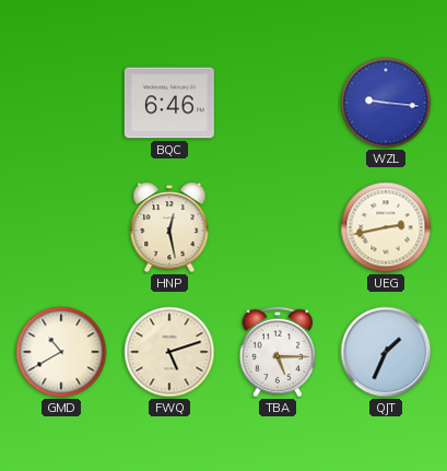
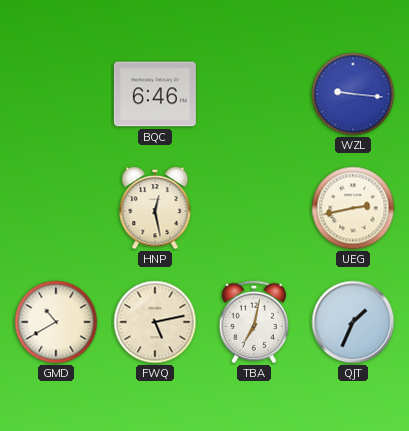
FWQ: 5:12 -> 5:13 (155, 322)
TBA: 5:15 -> 7:02 (254, 322)
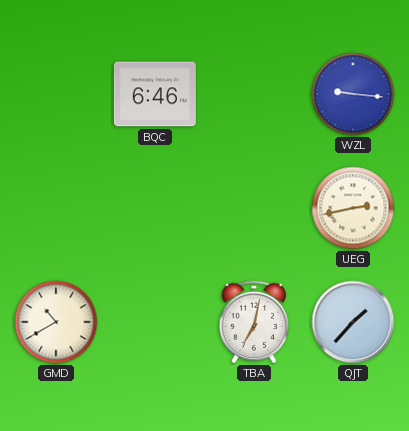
HNP: 12:28 -> none (155, 208)
FWQ: 5:13 -> none (155, 322)
QJT: 1:34 -> 1:37 (353, 322)
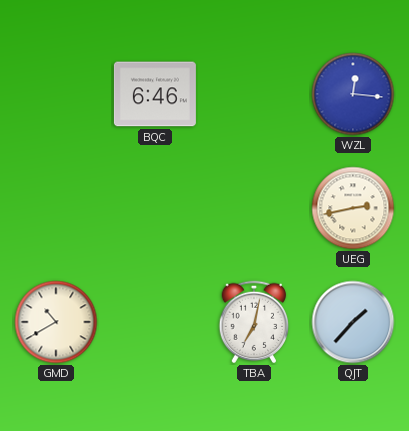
WZL: 9:16 -> 12:16 (353, 94)
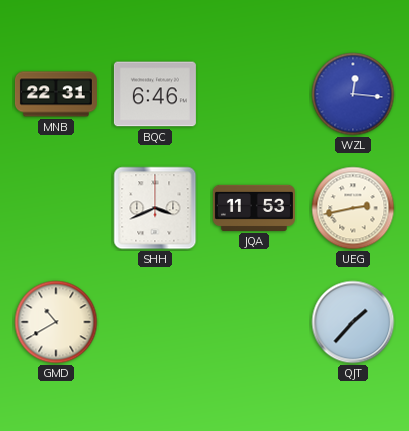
MNB: none -> 22:31 (56, 94)
SHH: none -> 3:41 (155, 208)
JQA: none -> 11:53 (254, 208)
TBA: 7:02 -> none (254, 322)
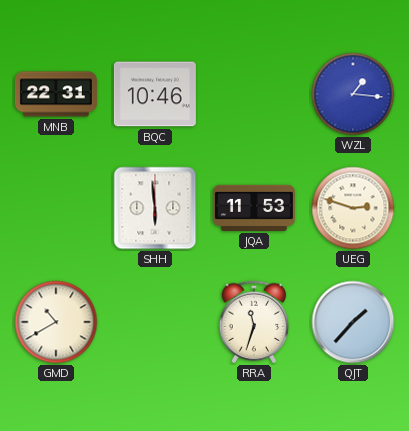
BQC: 6:46 -> 10:46 (155, 94)
WZL: 12:16 -> 1:16 (353, 94)
SHH: 3:41 -> 5:59 (155, 208)
UEG: 2:43 -> 2:48 (353, 208)
RRA: none -> 11:33 (254, 322)
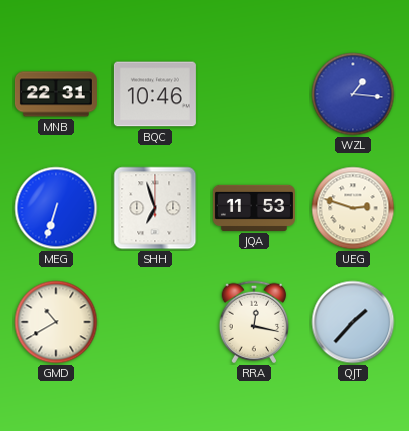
MEG: none -> 6:33 (56, 208)
SHH: 5:59 -> 6:57 (155, 208)
RRA: 11:33 -> 12:17 (254, 322)
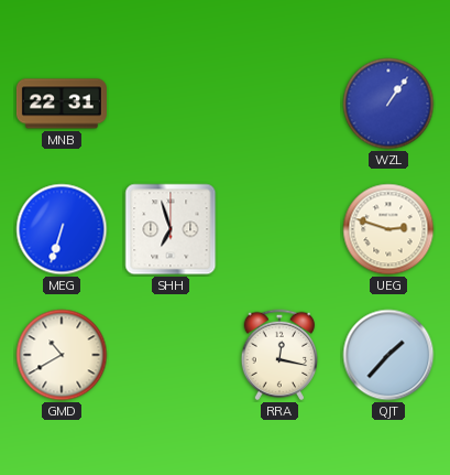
BQC: 10:46 -> none (155, 94)
WZL: 1:16 -> 1:06 (388, 104)
JQA: 11:53 -> none (254, 208)
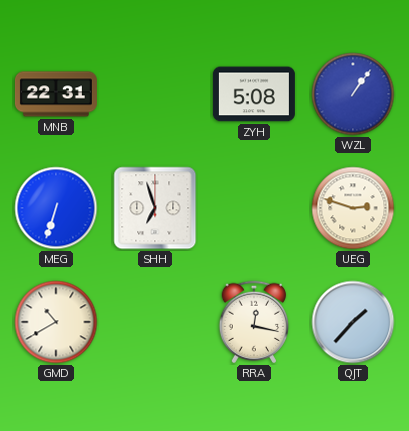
ZYH: none -> 5:08 (254, 94)
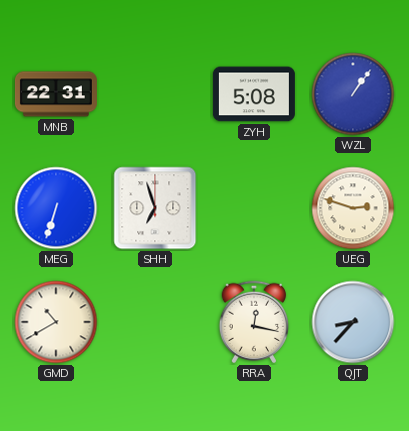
QJT: 1:37 -> 8:37 (353, 322)
